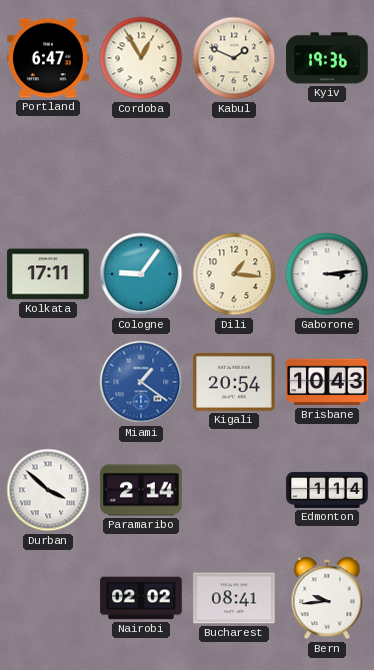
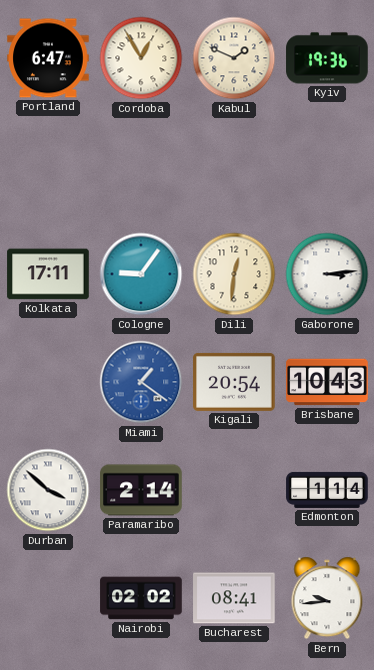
Dili: 1:16 -> 12:31 (234, 274)
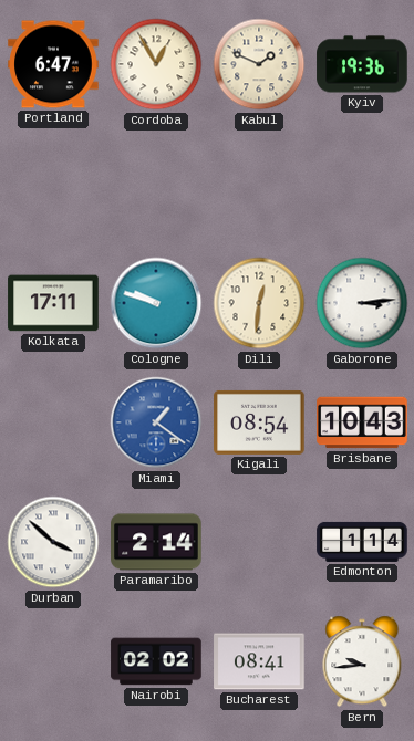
Cologne: 9:06 -> 9:48 (156, 303)
Kigali: 20:54 -> 08:54 (259, 422)
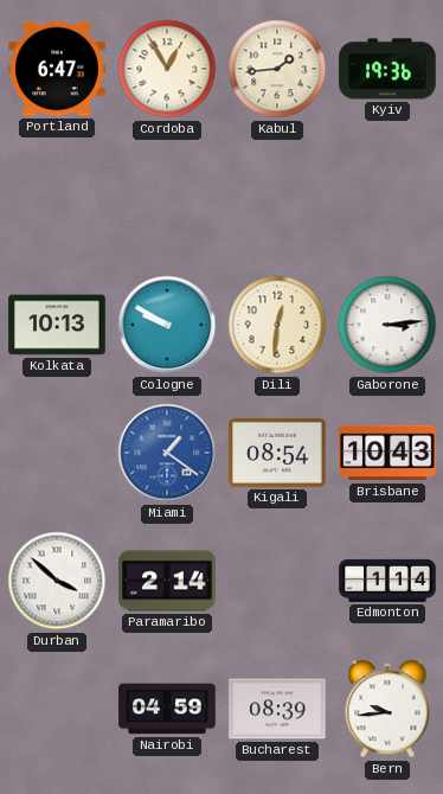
Kabul: 1:49 -> 1:44 (277, 69)
Kolkata: 17:11 -> 10:13 (57, 325)
Cologne: 9:48 -> 9:50 (167, 325)
Nairobi: 02:02 -> 04:59 (167, 709)
Bucharest: 08:41 -> 08:39 (277, 709)
